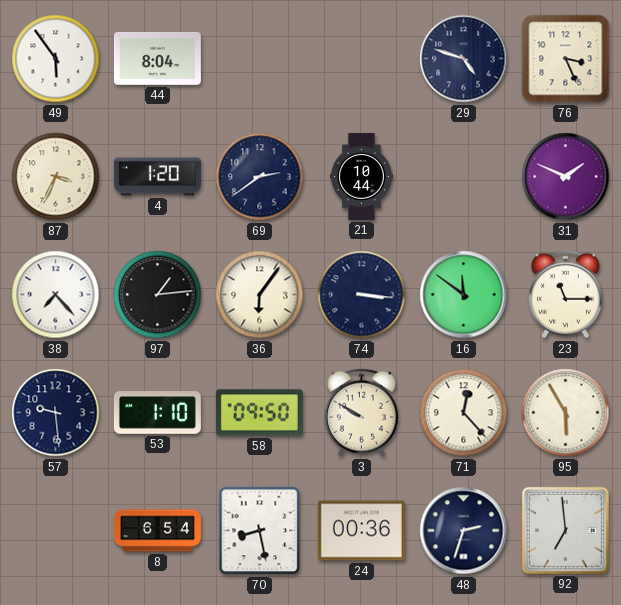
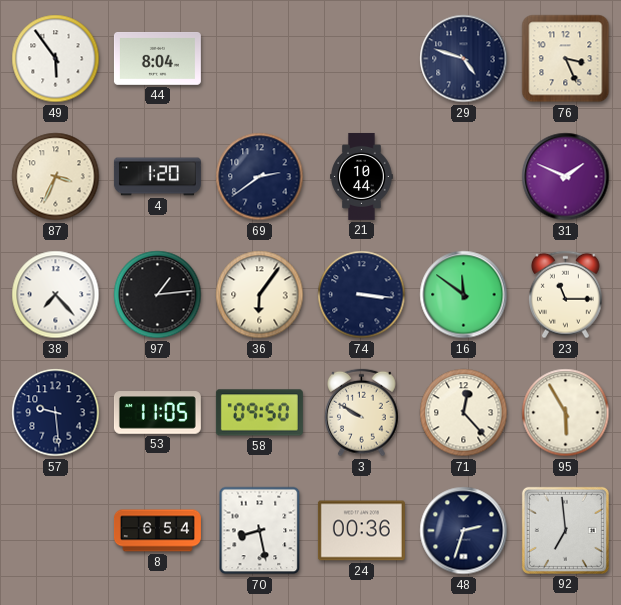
53: 1:10 -> 11:05 (157, 413)
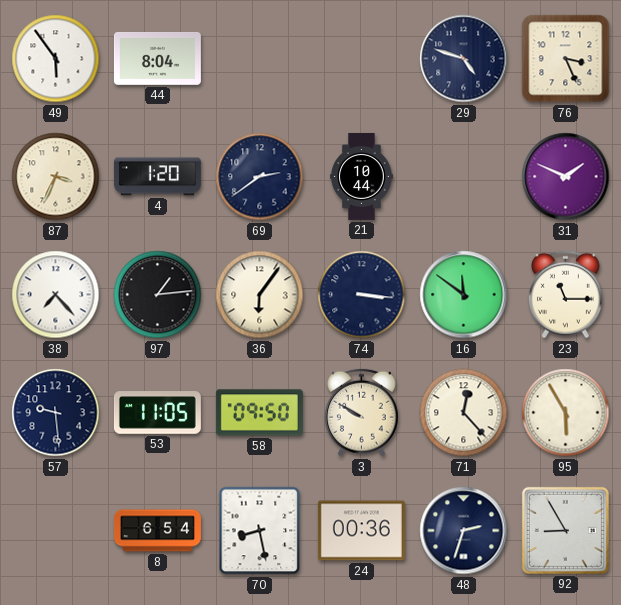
92: 6:59 -> 8:55 (565, 530)
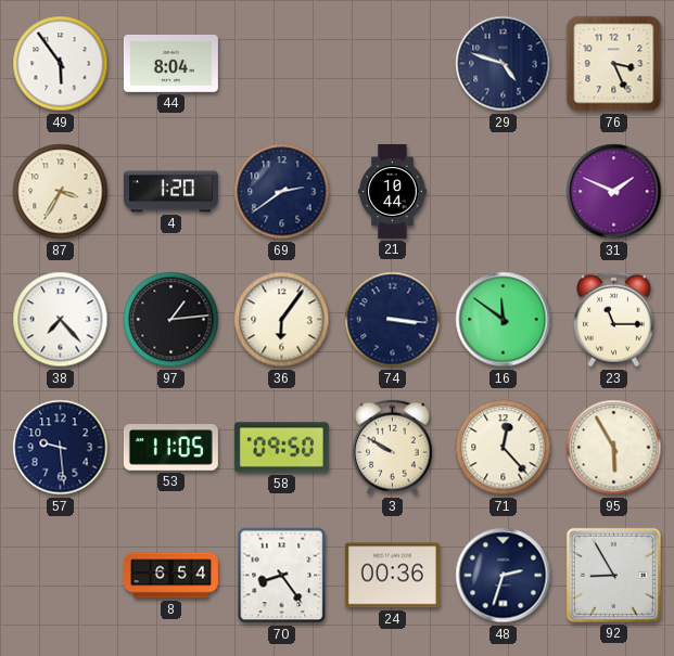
87: 3:34 -> 3:35 (61, 192)
70: 8:28 -> 8:24 (282, 576)
